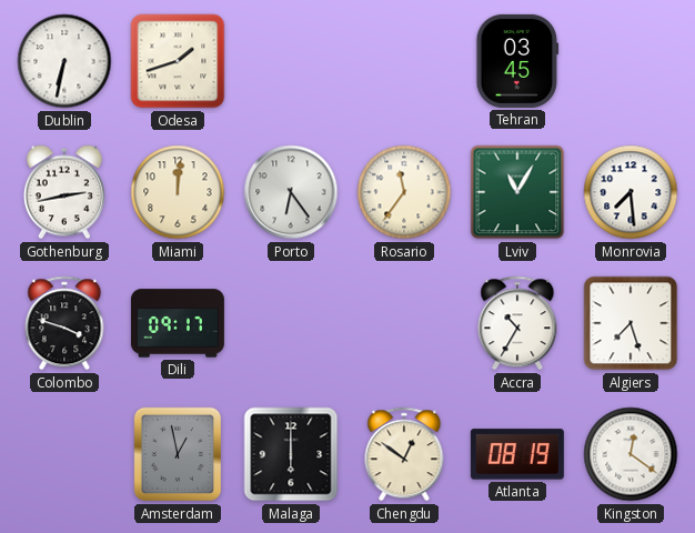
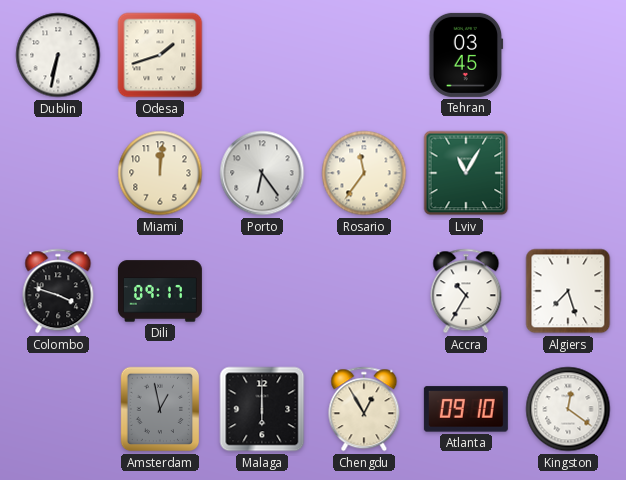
Gothenburg: 2:43 -> none (64, 192)
Monrovia: 7:29 -> none (631, 192)
Chengdu: 12:51 -> 12:55 (364, 409)
Atlanta: 08:19 -> 09:10 (466, 409)
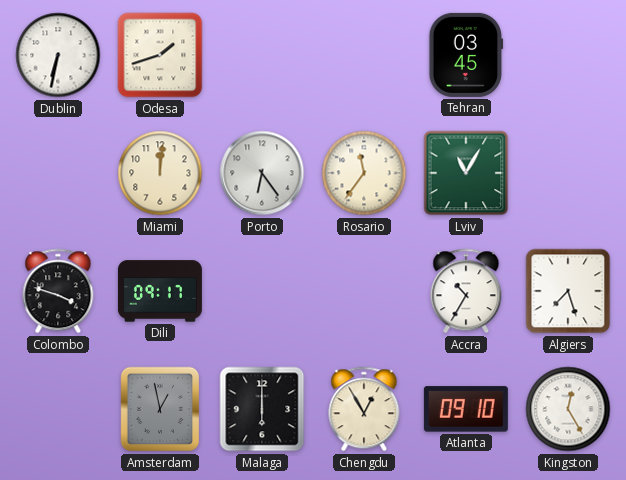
Kingston: 12:21 -> 12:25 (568, 409)
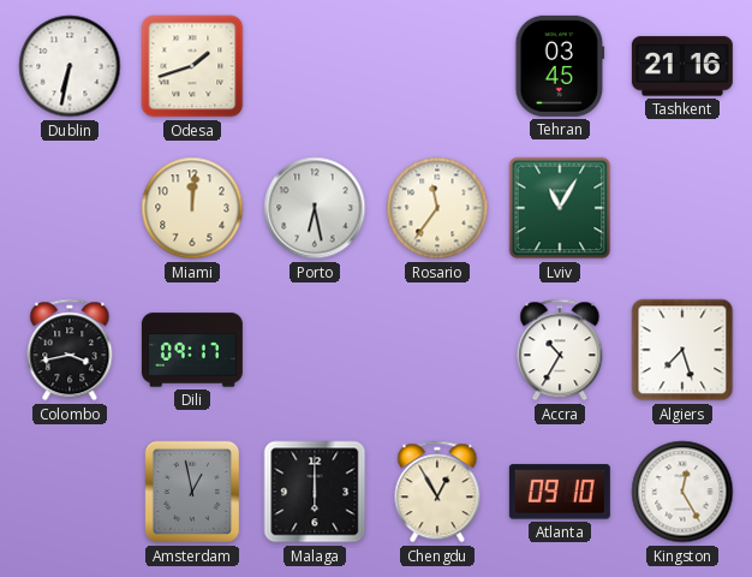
Tashkent: none -> 21:16 (682, 66)
Porto: 6:24 -> 6:28 (315, 208)
Colombo: 3:48 -> 3:43 (70, 350)
